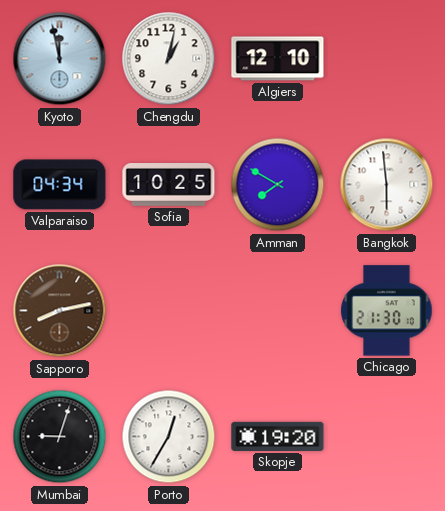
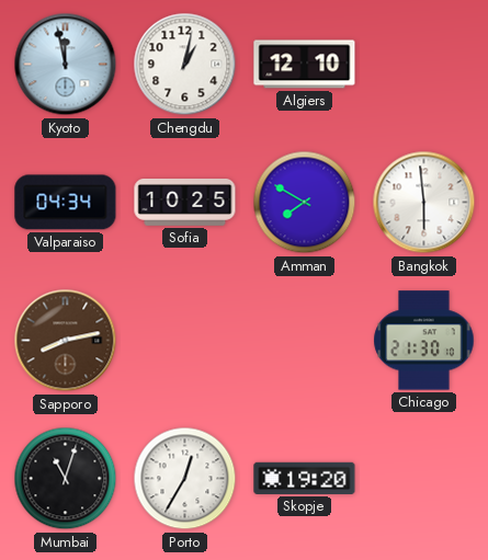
Mumbai: 9:03 -> 11:03 (66, 479)
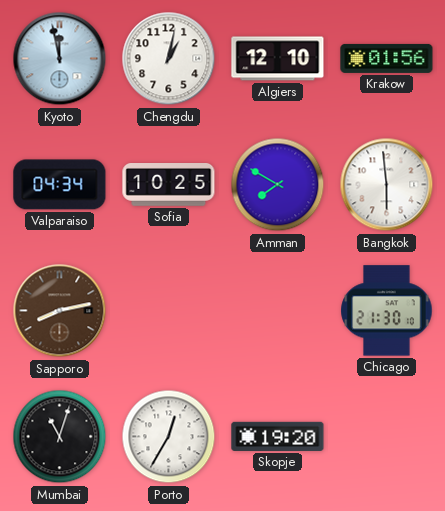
Krakow: none -> 01:56 (387, 58)
